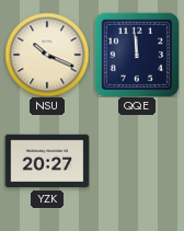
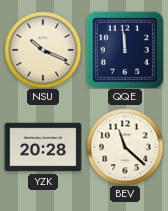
YZK: 20:27 -> 20:28 (43, 147)
BEV: none -> 11:22 (125, 147)
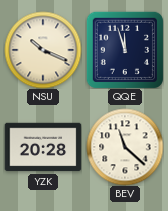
QQE: 11:59 -> 11:57 (125, 50)
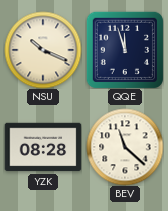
YZK: 20:28 -> 08:28 (43, 147)
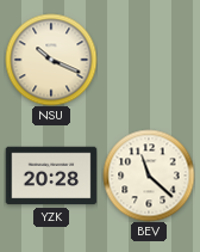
QQE: 11:57 -> none (125, 50)
YZK: 08:28 -> 20:28 (51, 176)
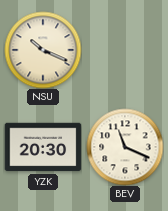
YZK: 20:28 -> 20:30 (43, 147)
BEV: 11:22 -> 11:19 (125, 147)
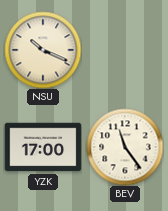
YZK: 20:30 -> 17:00 (43, 147)
BEV: 11:19 -> 11:24 (125, 147)
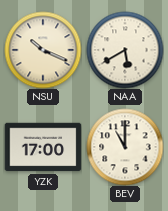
NAA: none -> 5:40 (125, 50)
BEV: 11:24 -> 11:00 (125, 147)
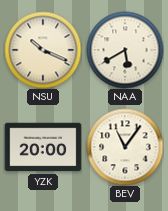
YZK: 17:00 -> 20:00 (43, 147)
BEV: 11:00 -> 11:06 (125, 147)
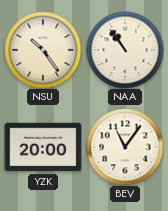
NSU: 10:19 -> 10:24 (43, 50)
NAA: 5:40 -> 10:54 (125, 50)
